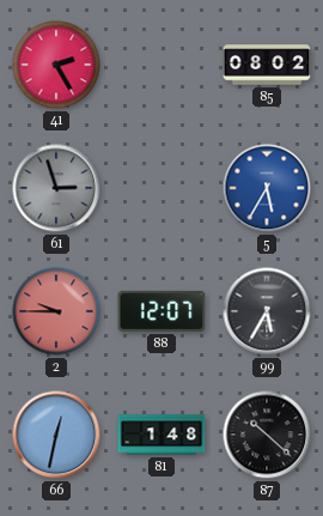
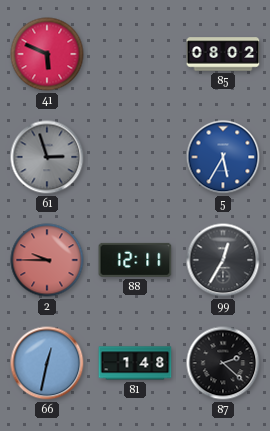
41: 2:25 -> 5:49 (47, 54)
88: 12:07 -> 12:11 (135, 260)
99: 5:35 -> 12:35 (223, 260)
87: 10:22 -> 2:22 (223, 363)
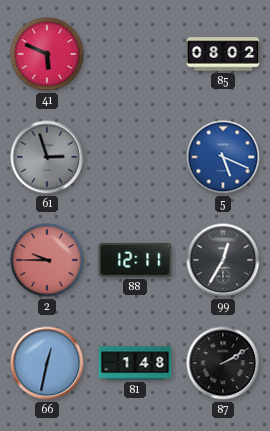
5: 5:35 -> 5:19 (223, 157)
87: 2:22 -> 2:10 (223, 363)
